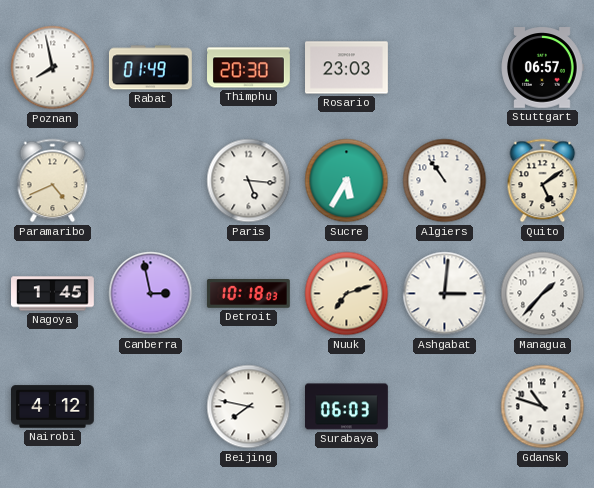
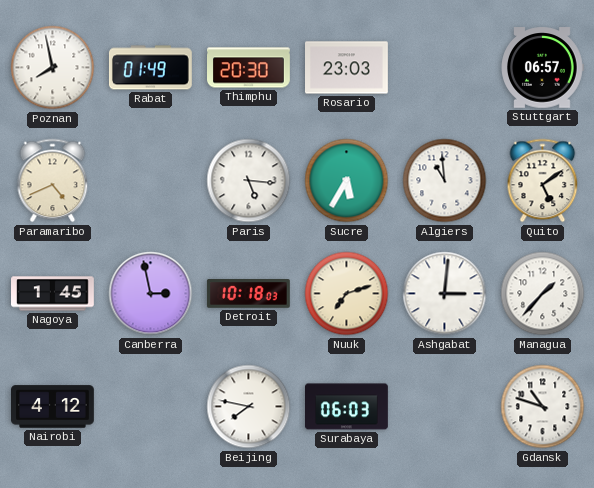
Algiers: 10:54 -> 10:59 (445, 181)
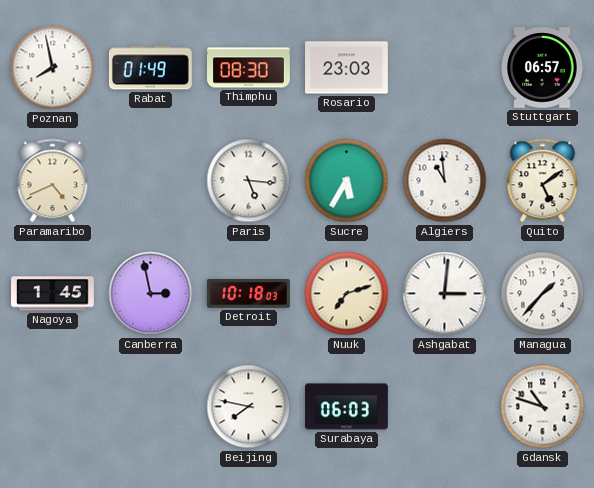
Thimphu: 20:30 -> 08:30 (249, 68)
Nairobi: 4:12 -> none (53, 407)
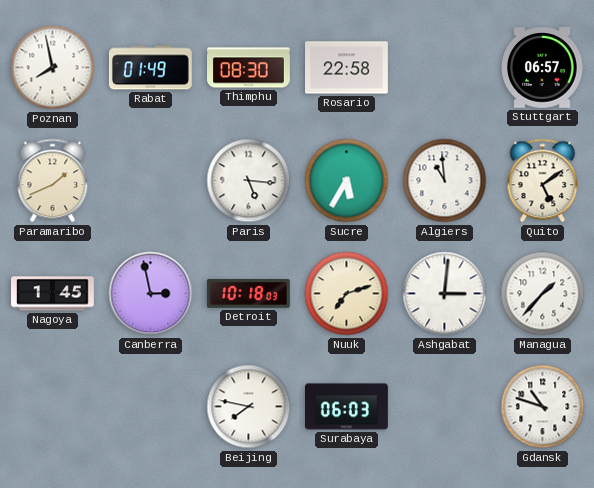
Rosario: 23:03 -> 22:58 (347, 68)
Paramaribo: 4:41 -> 1:41 (53, 181)
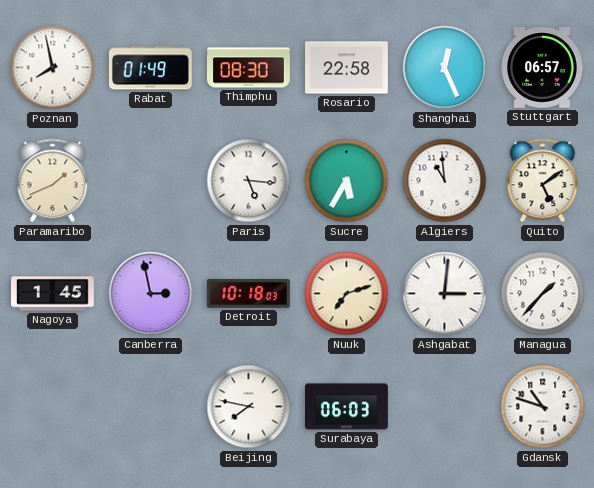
Shanghai: none -> 12:26 (445, 68)
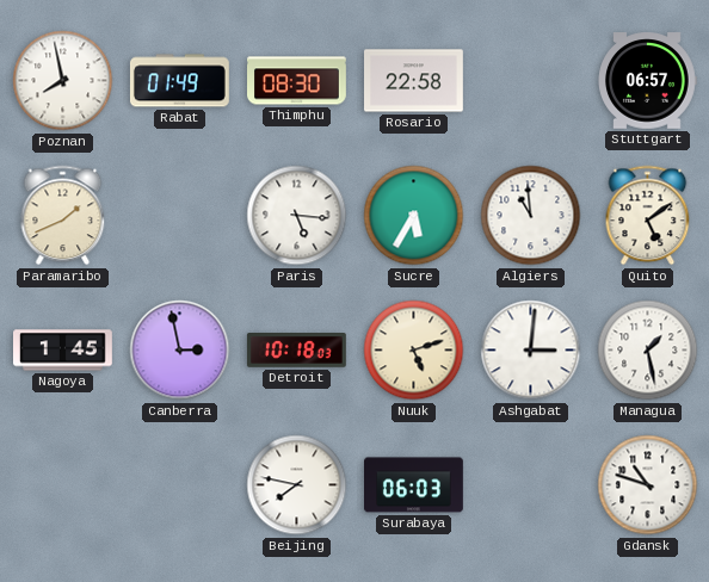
Shanghai: 12:26 -> none (445, 68)
Nuuk: 7:12 -> 5:12 (414, 351)
Managua: 1:37 -> 1:28 (648, 351)
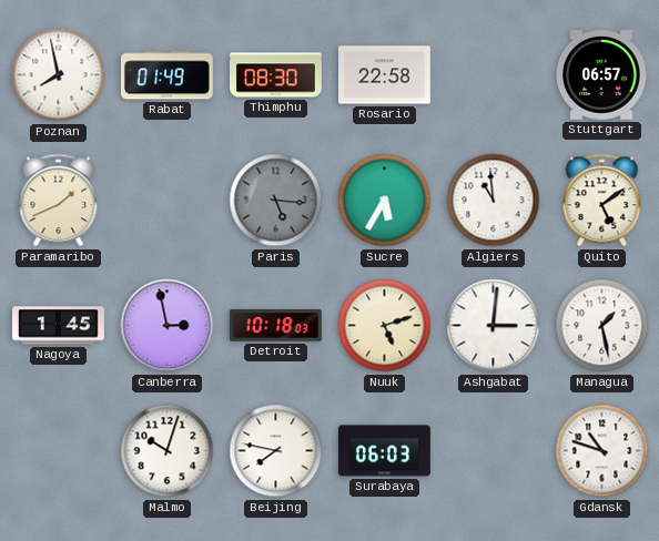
Paris dial: white -> grey (276, 201)
Malmo: none -> 10:03 (168, 451)
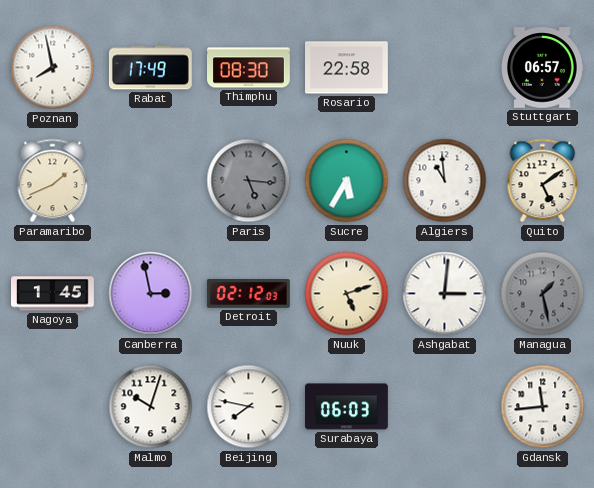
Rabat: 01:49 -> 17:49 (150, 68)
Detroit: 10:18 -> 02:12 (248, 294)
Managua dial: white -> grey (543, 294)
Gdansk: 10:48 -> 11:44 (543, 407)
